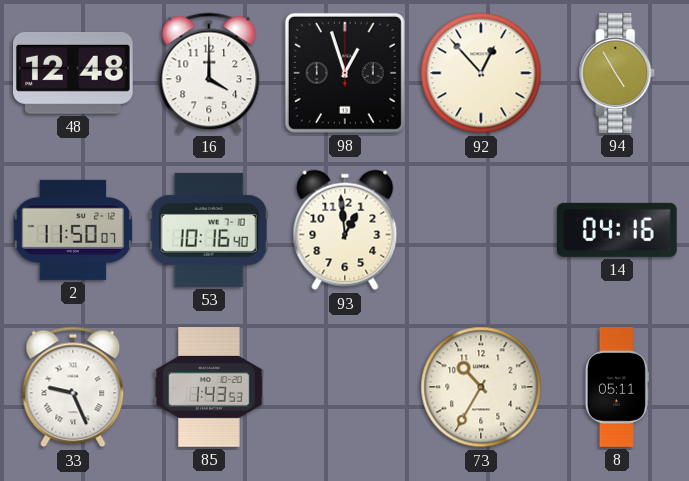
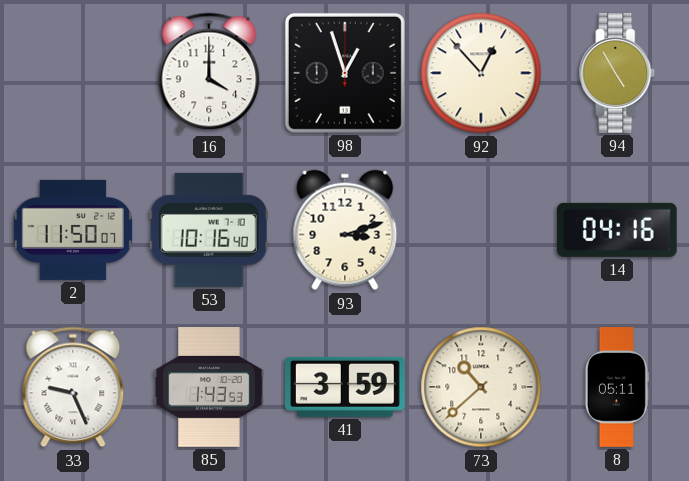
48: 12:48 -> none (74, 74)
93: 12:59 -> 3:12 (345, 230)
41: none -> 3:59 (346, 387)
73: 10:35 -> 10:38 (481, 387)
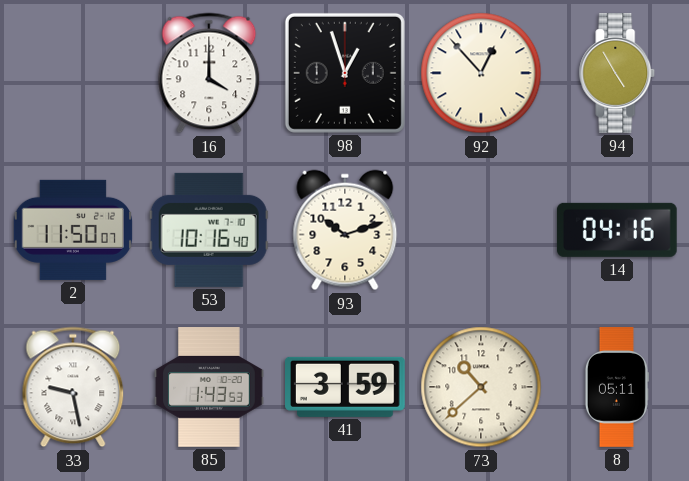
93: 3:12 -> 10:12 (345, 230)
33: 9:26 -> 9:28 (73, 387)
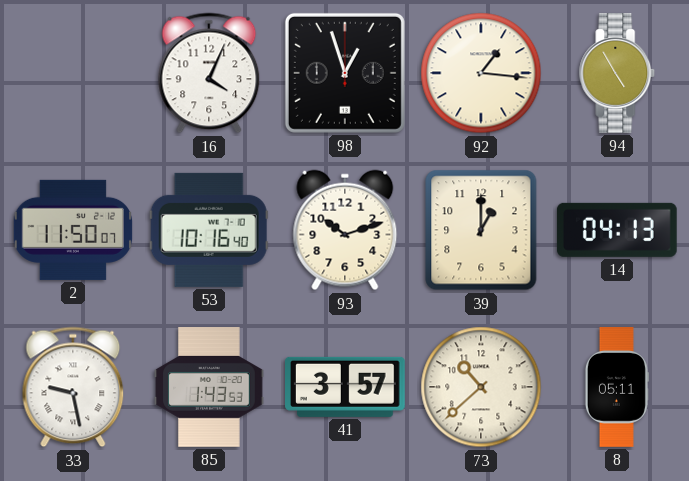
16: 4:00 -> 4:04 (209, 73)
92: 12:53 -> 1:16 (481, 73)
39: none -> 1:00 (481, 230)
14: 04:16 -> 04:13 (617, 230)
41: 3:59 -> 3:57 (346, 387)
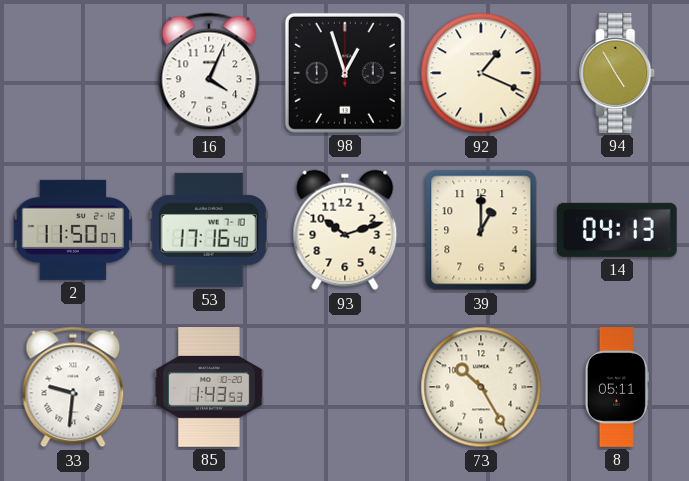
92: 1:16 -> 1:19 (481, 73)
53: 10:16 -> 17:16 (209, 230)
33: 9:28 -> 9:31 (73, 387)
41: 3:57 -> none (346, 387)
73: 10:38 -> 10:25 (481, 387)
